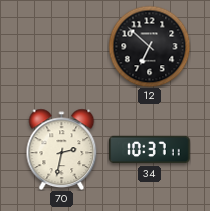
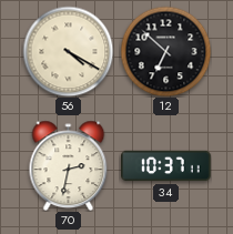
56: none -> 4:20 (68, 51)
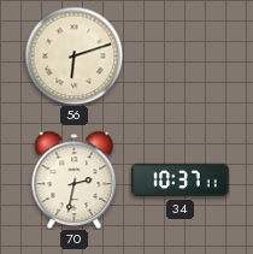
56: 4:20 -> 6:12 (73, 55)
12: 6:52 -> none (165, 51)
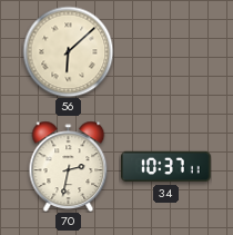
56: 6:12 -> 6:08 (68, 51)
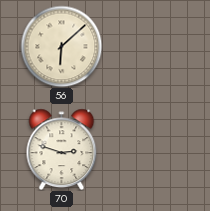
70: 2:32 -> 2:48 (62, 149)
34: 10:37 -> none (166, 167)
